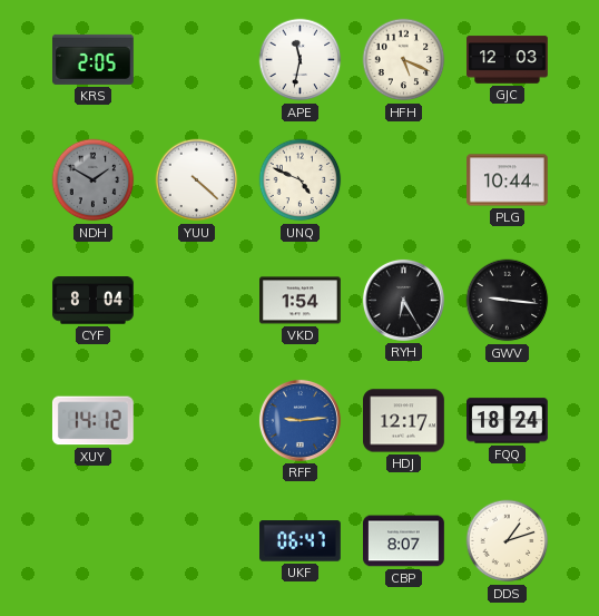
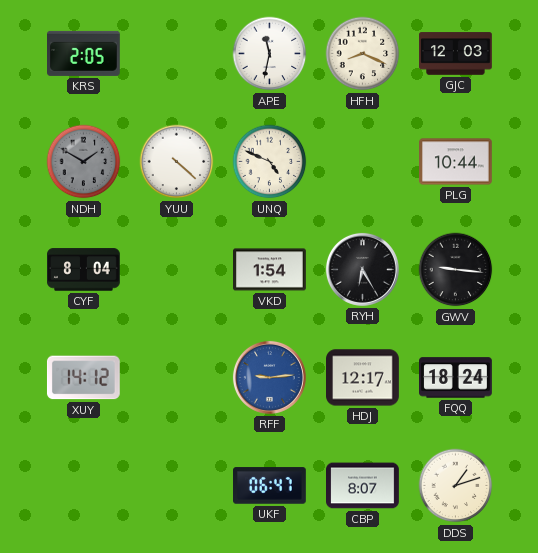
HFH: 5:19 -> 8:19 (363, 54)
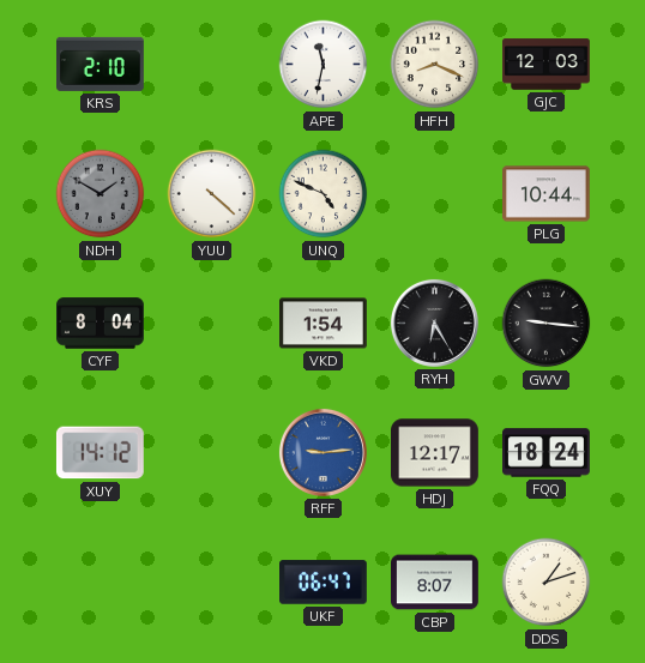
KRS: 2:05 -> 2:10 (101, 64)
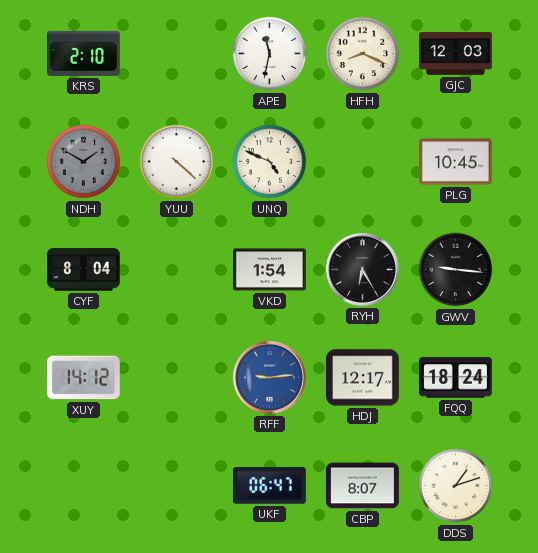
PLG: 10:44 -> 10:45 (456, 162)
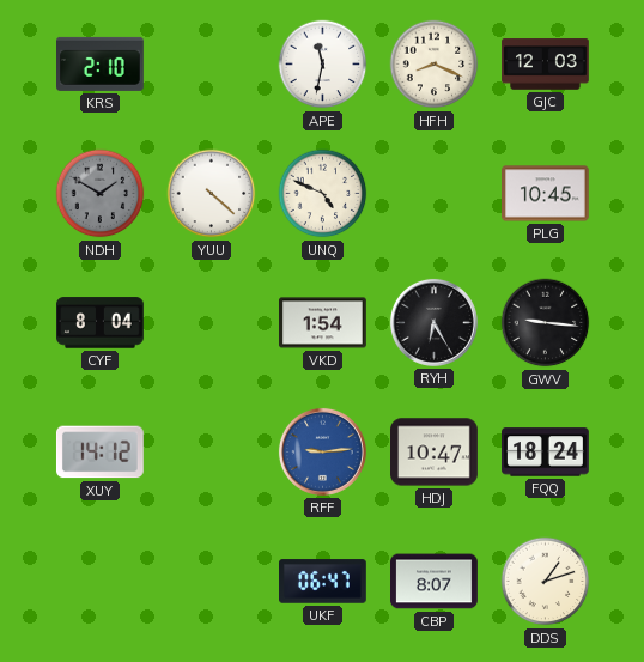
HDJ: 12:17 -> 10:47 (435, 453)
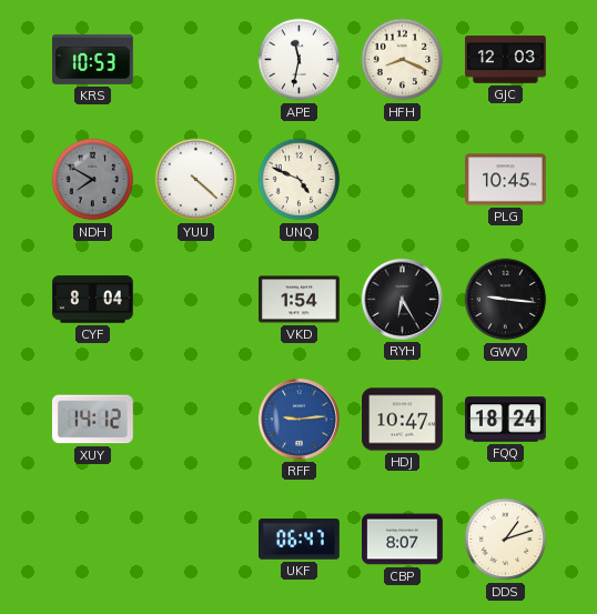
KRS: 2:10 -> 10:53 (93, 59)
NDH: 1:50 -> 7:50 (93, 180)
